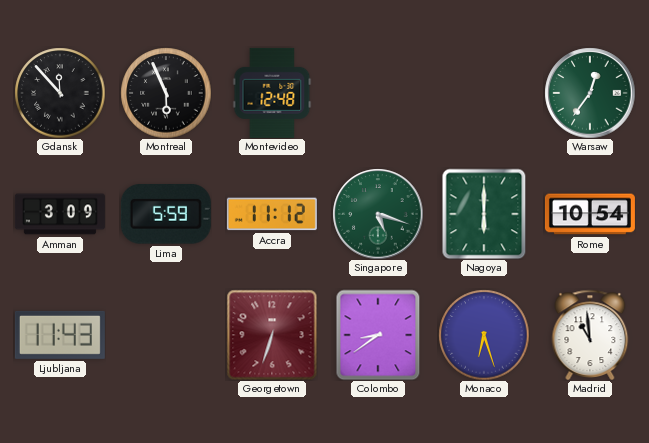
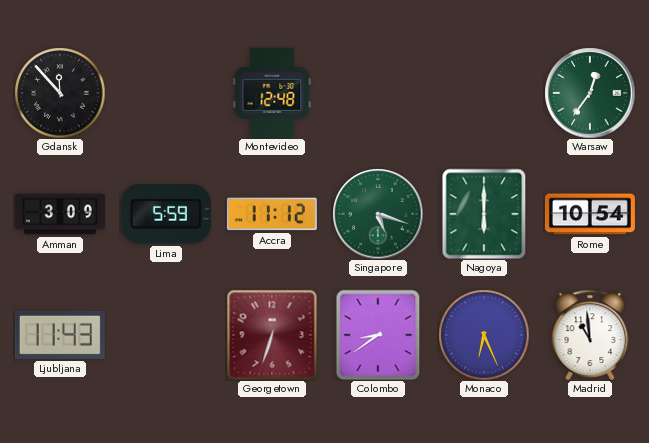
Montreal: 5:56 -> none (166, 93)
Monaco: 6:27 -> 6:26 (484, 335)
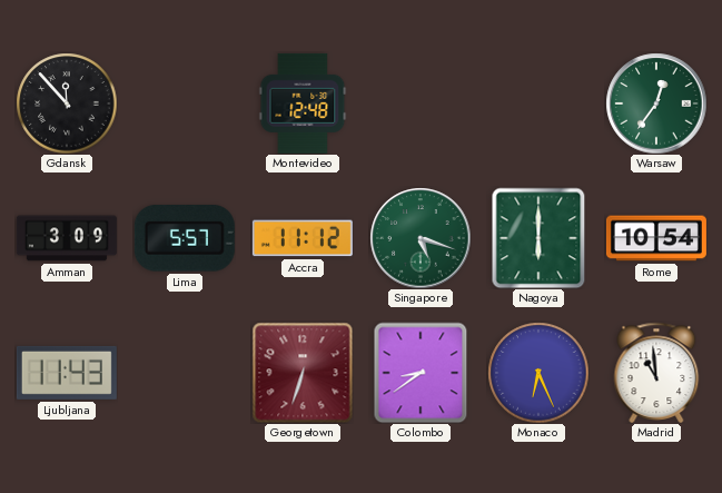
Lima: 5:59 -> 5:57 (185, 239)
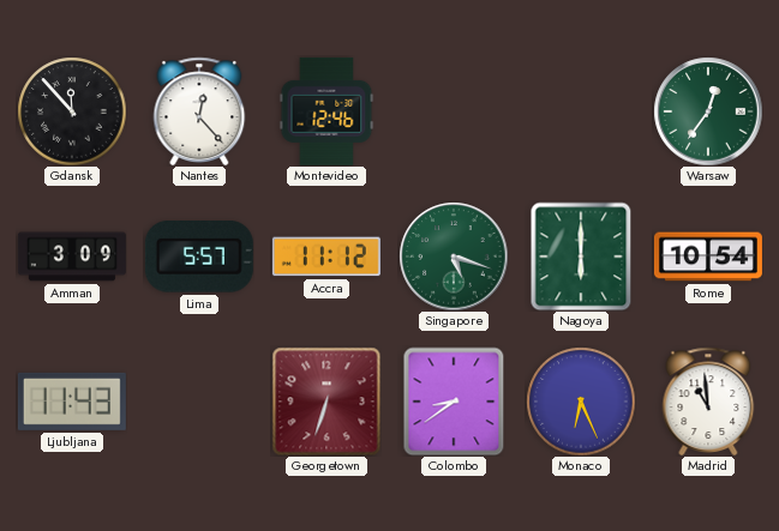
Nantes: none -> 12:23 (199, 111)
Montevideo: 12:48 -> 12:46 (326, 111)
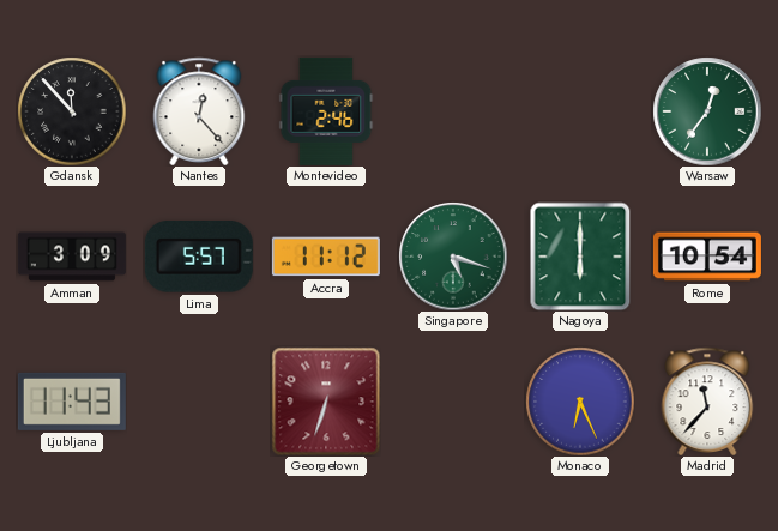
Montevideo: 12:46 -> 2:46 (326, 111)
Colombo: 8:39 -> none (454, 402)
Madrid: 10:59 -> 11:37 (707, 402)
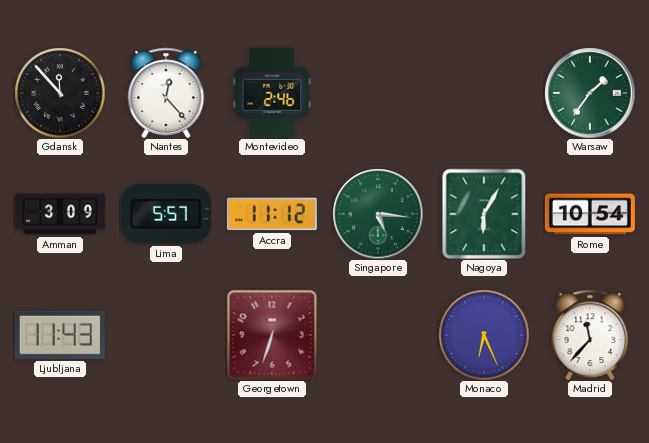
Warsaw: 12:36 -> 1:36 (590, 93)
Singapore: 5:18 -> 5:16 (378, 214)
Nagoya: 6:00 -> 6:05 (484, 214)
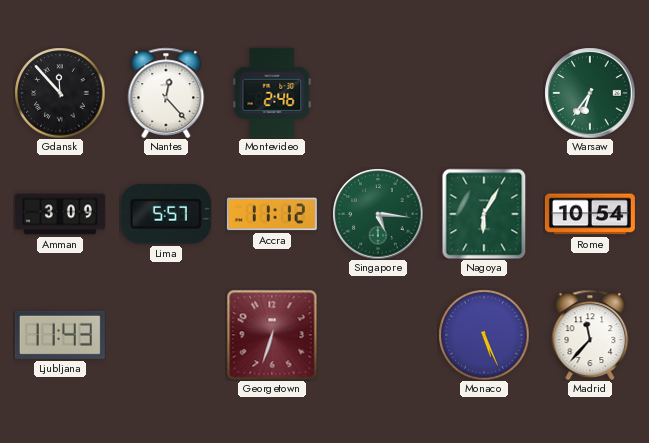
Warsaw: 1:36 -> 6:36 (590, 93)
Monaco: 6:26 -> 5:26 (484, 335)
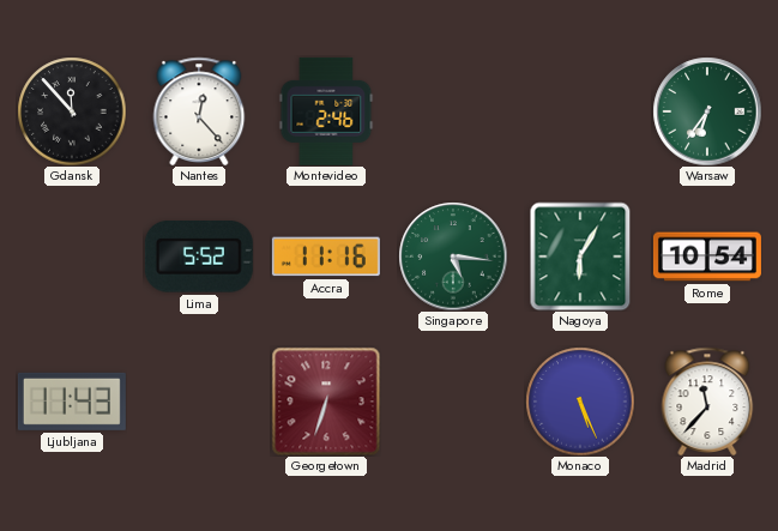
Amman: 3:09 -> none (60, 214)
Lima: 5:57 -> 5:52 (199, 258)
Accra: 11:12 -> 11:16 (326, 257)
